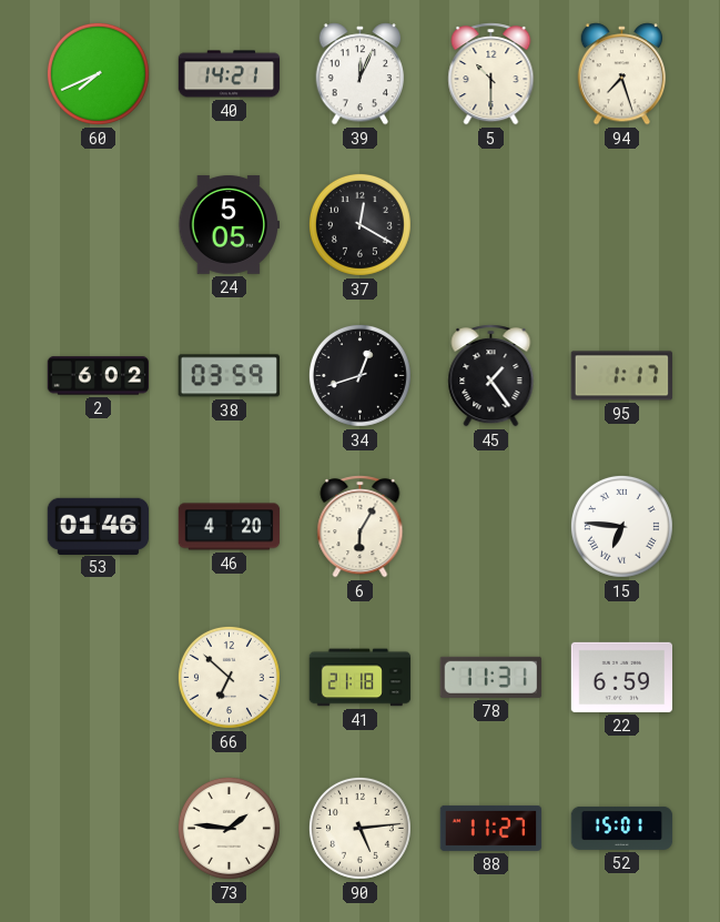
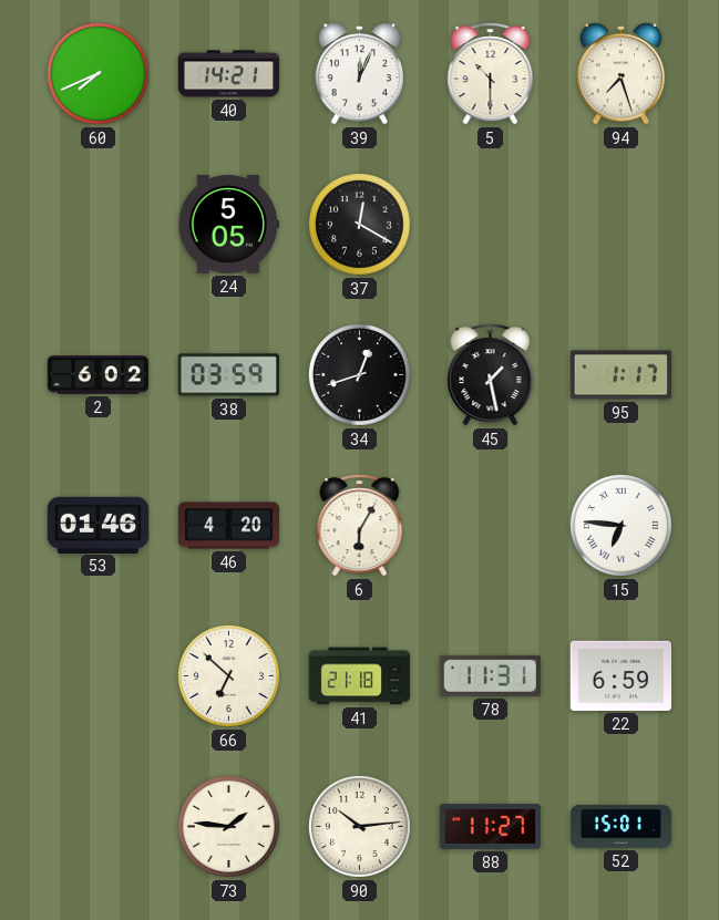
45: 1:24 -> 1:28 (491, 375)
90: 5:14 -> 10:14 (359, 826)
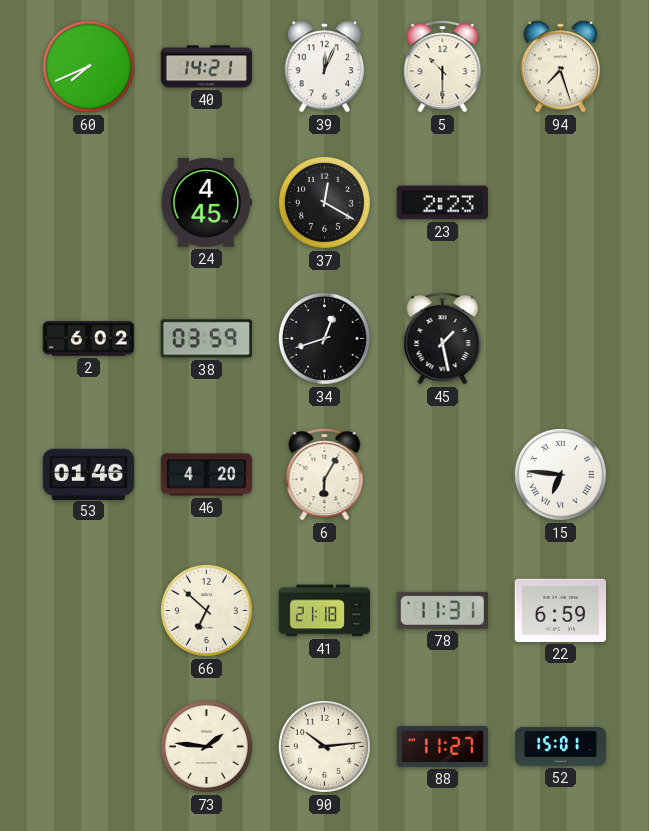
24: 5:05 -> 4:45 (206, 202)
23: none -> 2:23 (442, 203)
95: 1:17 -> none (620, 375)
